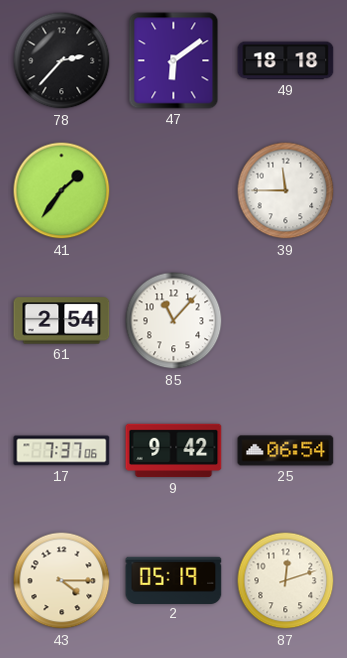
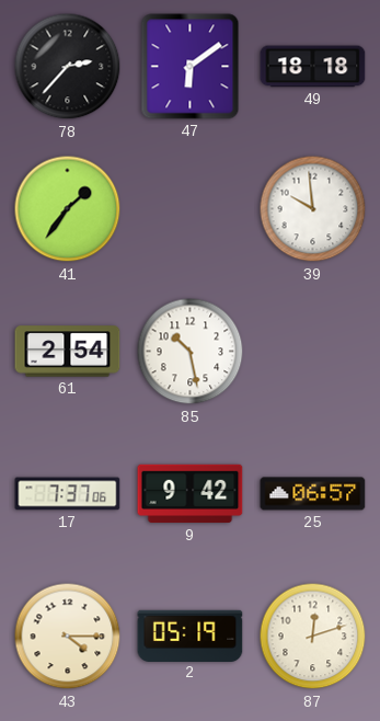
39: 11:45 -> 9:59 (313, 209)
85: 11:07 -> 10:28 (191, 352)
25: 06:54 -> 06:57 (313, 494)
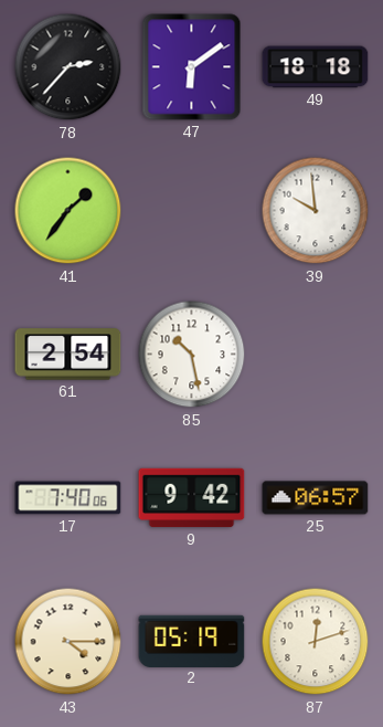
17: 7:37 -> 7:40 (68, 498)
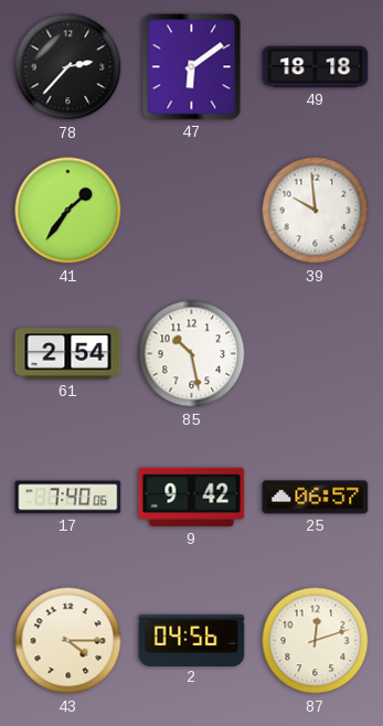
2: 05:19 -> 04:56 (192, 640)
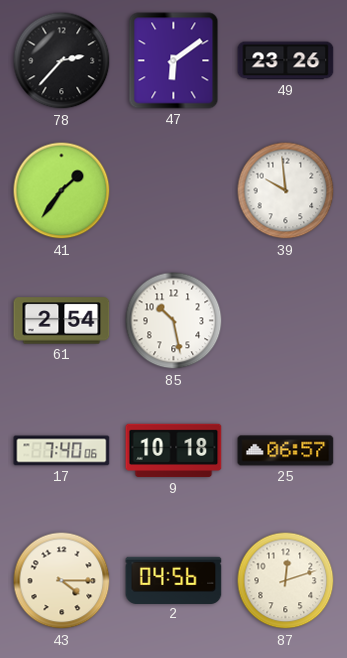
49: 18:18 -> 23:26 (286, 61)
9: 9:42 -> 10:18 (174, 451)
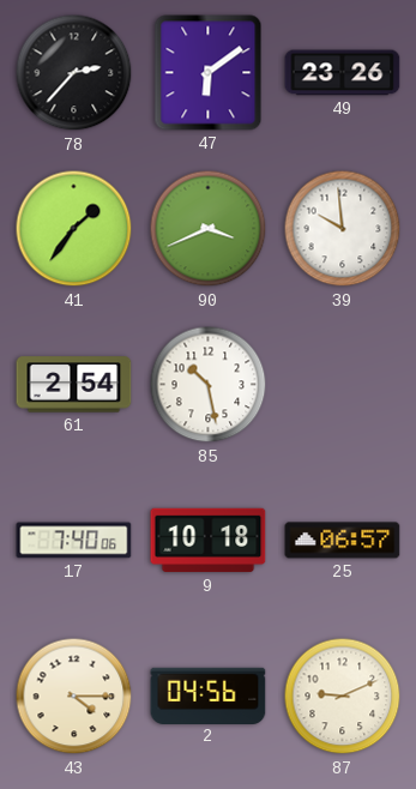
90: none -> 3:41 (209, 229)
87: 12:12 -> 9:11 (343, 697)
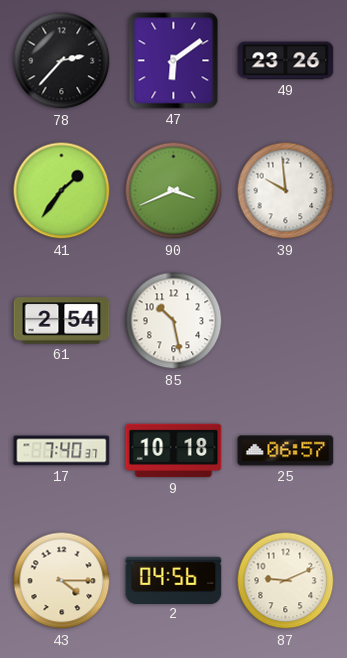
17: 7:40:06 -> 7:40:37 (62, 451)
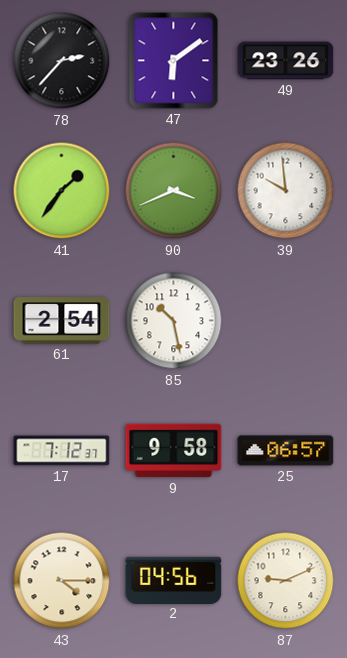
17: 7:40 -> 7:12 (62, 451)
9: 10:18 -> 9:58 (174, 451)
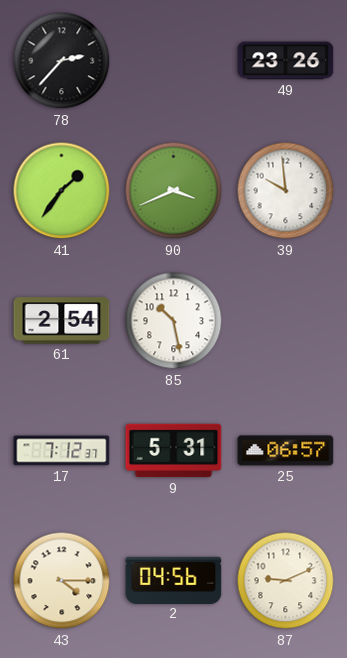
47: 6:09 -> none (174, 61)
9: 9:58 -> 5:31 (174, 451)
